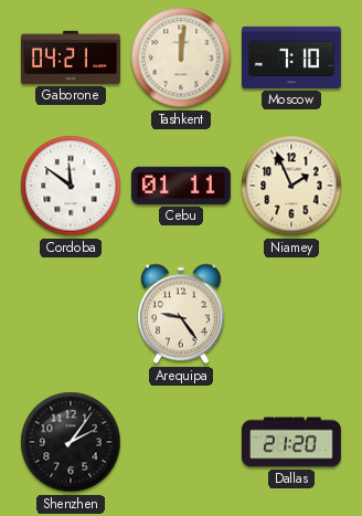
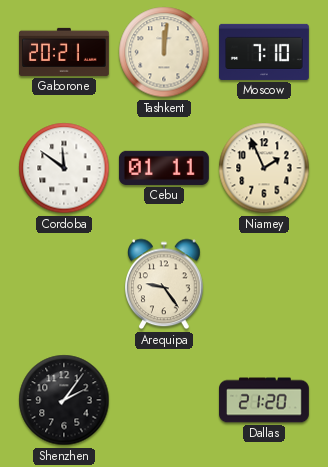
Gaborone: 04:21 -> 20:21 (65, 52)
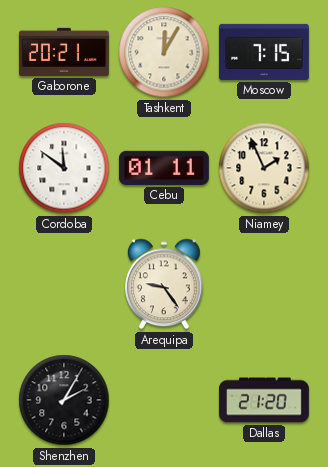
Tashkent: 12:01 -> 12:05 (164, 52)
Moscow: 7:10 -> 7:15 (265, 52)
Shenzhen: 2:06 -> 2:05 (64, 400)
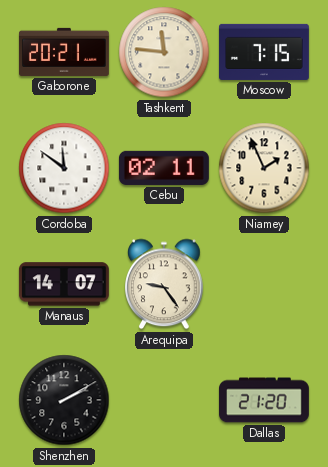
Tashkent: 12:05 -> 11:46 (164, 52)
Cebu: 01:11 -> 02:11 (164, 168)
Manaus: none -> 14:07 (64, 284)
Shenzhen: 2:05 -> 2:10 (64, 400)
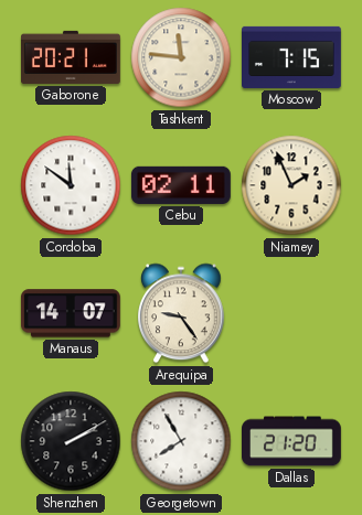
Georgetown: none -> 7:55 (181, 441)
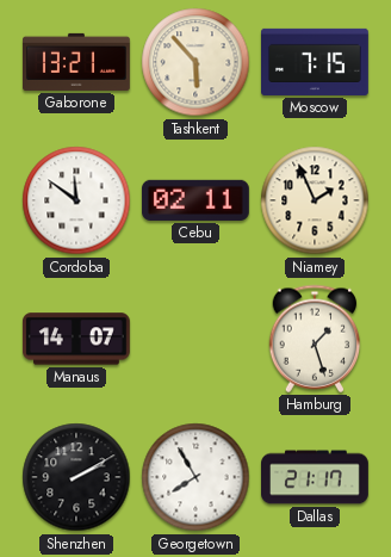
Gaborone: 20:21 -> 13:21 (77, 62)
Tashkent: 11:46 -> 5:53 (195, 62)
Arequipa: 9:24 -> none (182, 313)
Hamburg: none -> 1:27 (315, 339)
Dallas: 21:20 -> 21:17 (316, 477)
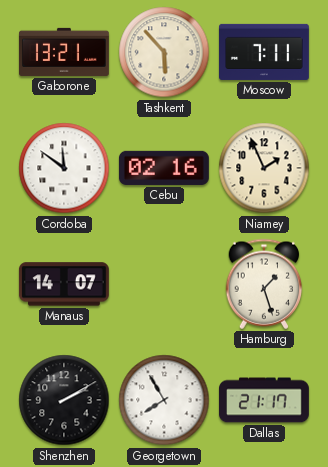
Moscow: 7:15 -> 7:11 (265, 52)
Cebu: 02:11 -> 02:16 (164, 168)
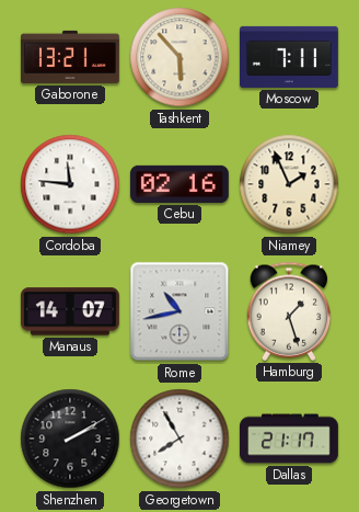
Cordoba: 11:51 -> 11:46 (70, 184)
Rome: none -> 10:43 (179, 311)
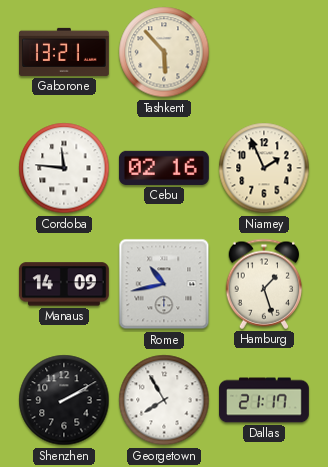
Moscow: 7:11 -> none (290, 57)
Manaus: 14:07 -> 14:09 (64, 284)
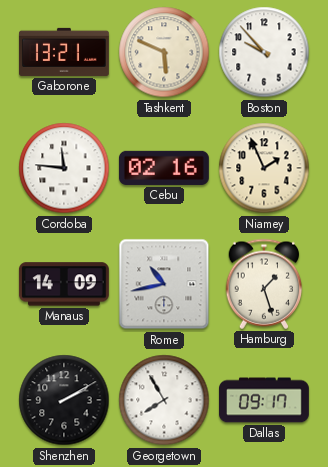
Tashkent: 5:53 -> 5:49 (164, 52)
Boston: none -> 9:53 (264, 52)
Dallas: 21:17 -> 09:17 (265, 400)
